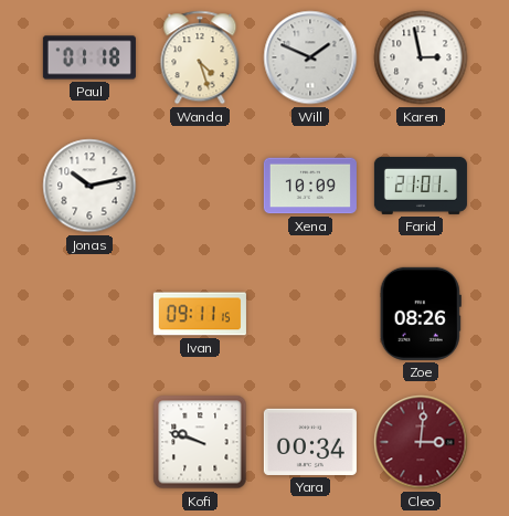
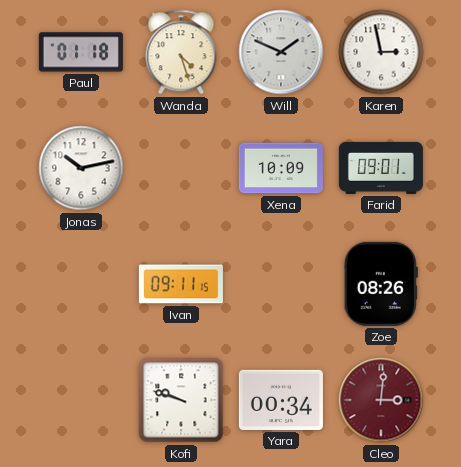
Farid: 21:01 -> 09:01 (381, 168)
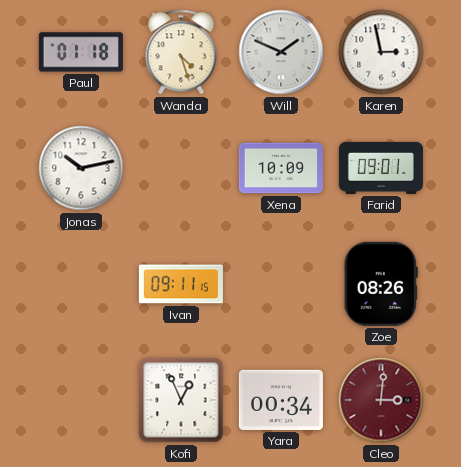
Kofi: 9:48 -> 12:56 (181, 400)
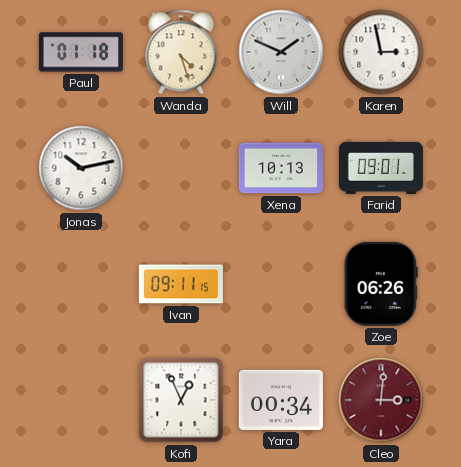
Xena: 10:09 -> 10:13 (281, 168)
Zoe: 08:26 -> 06:26 (381, 284)
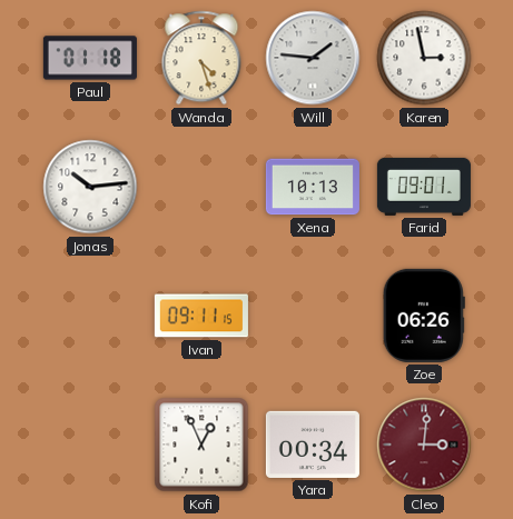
Will: 1:49 -> 1:46 (313, 58)
Jonas: 10:13 -> 10:14 (90, 187)
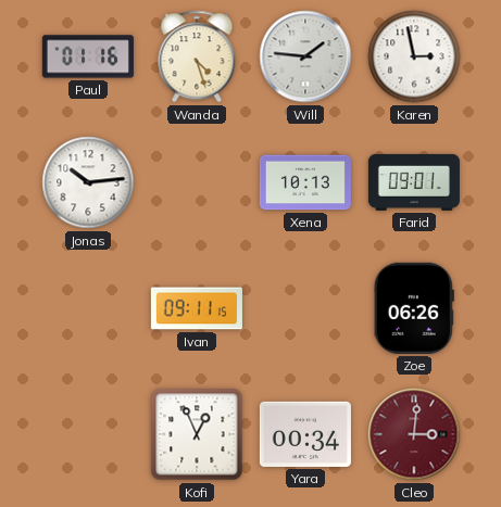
Paul: 01:18 -> 01:16 (88, 56)
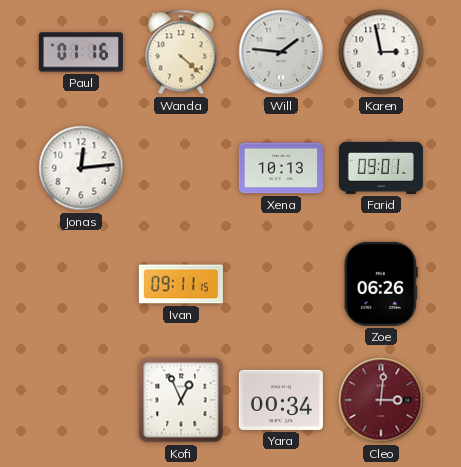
Wanda: 4:27 -> 4:22 (181, 52)
Jonas: 10:14 -> 12:14 (81, 168)
